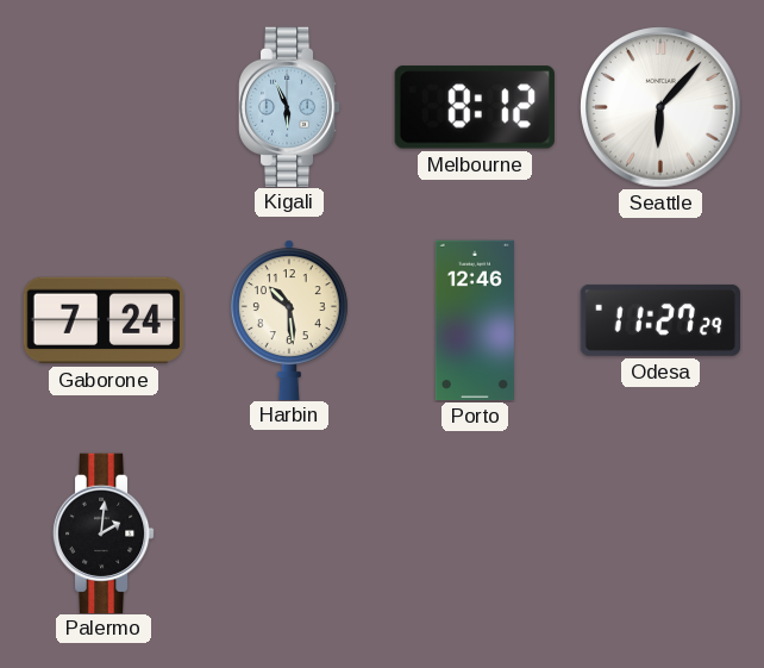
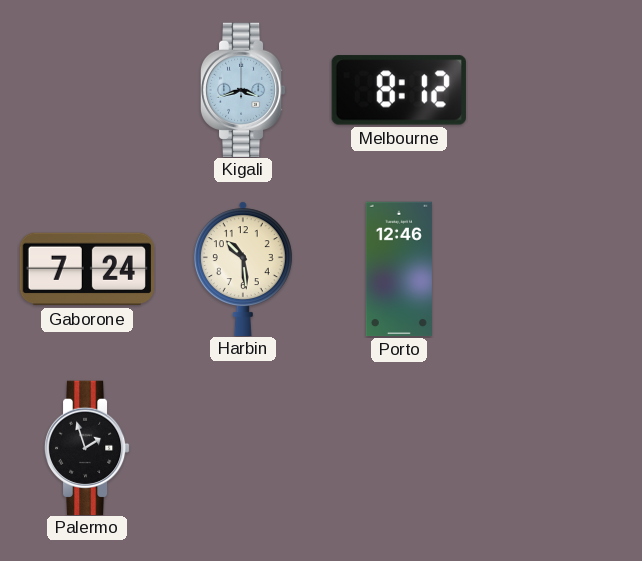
Kigali: 5:56 -> 3:42 (243, 89)
Seattle: 6:07 -> none (660, 107)
Odesa: 11:27 -> none (659, 320)
Palermo: 2:01 -> 1:57 (87, 447)
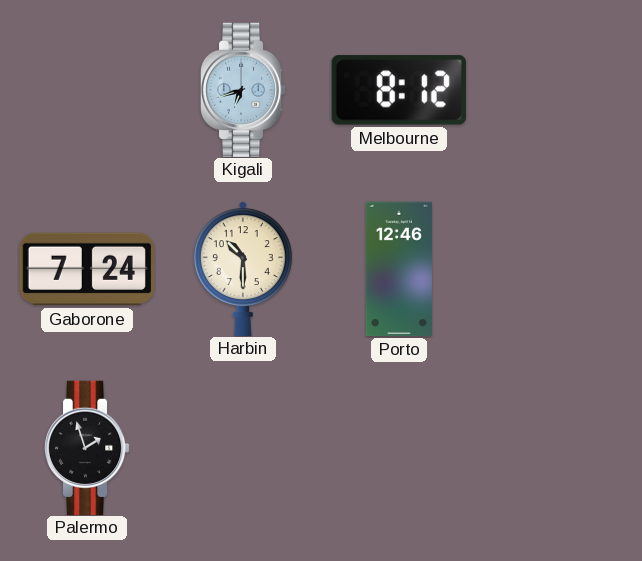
Kigali: 3:42 -> 6:42 (243, 89)
Harbin: 10:29 -> 10:30 (243, 268)
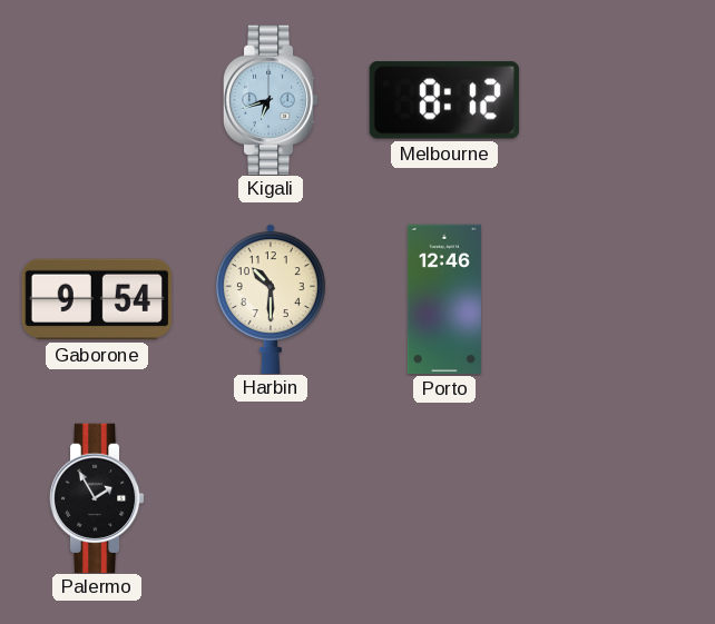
Gaborone: 7:24 -> 9:54 (96, 299)
Palermo: 1:57 -> 1:55 (97, 497)
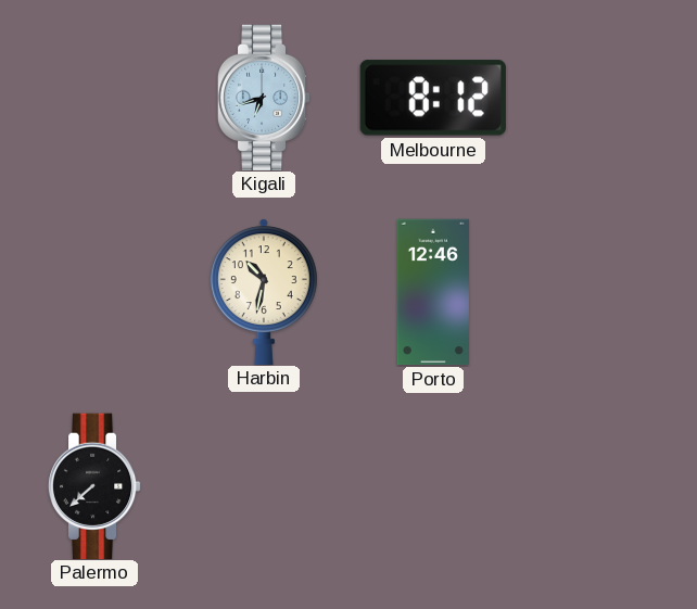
Gaborone: 9:54 -> none (96, 299)
Harbin: 10:30 -> 10:32 (264, 291)
Palermo: 1:55 -> 7:38 (94, 485)
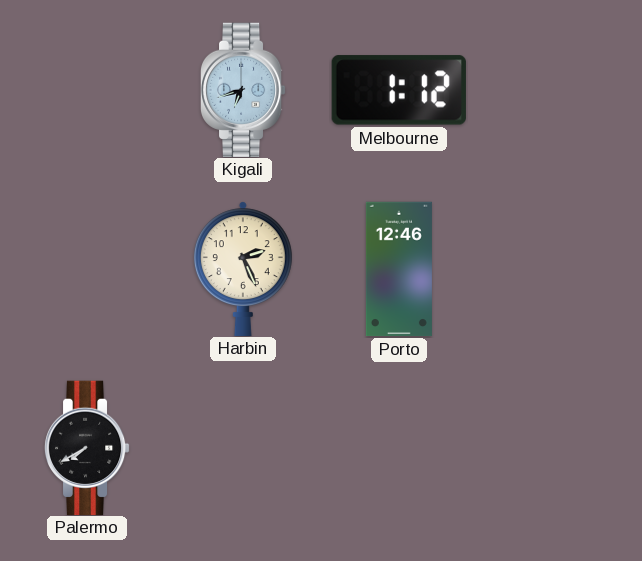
Melbourne: 8:12 -> 1:12 (399, 90)
Harbin: 10:32 -> 2:26 (243, 268)
Palermo: 7:38 -> 7:40 (87, 447)
